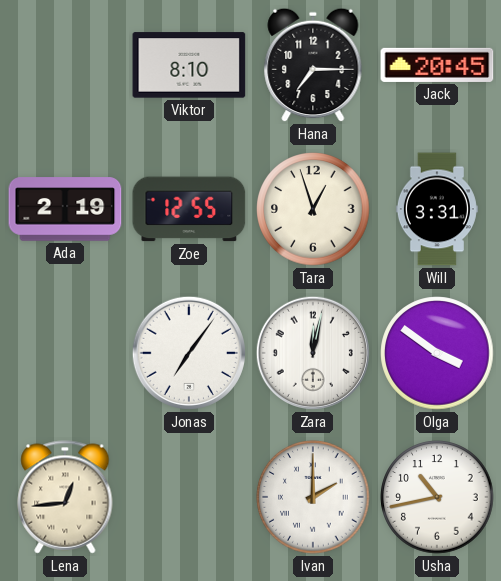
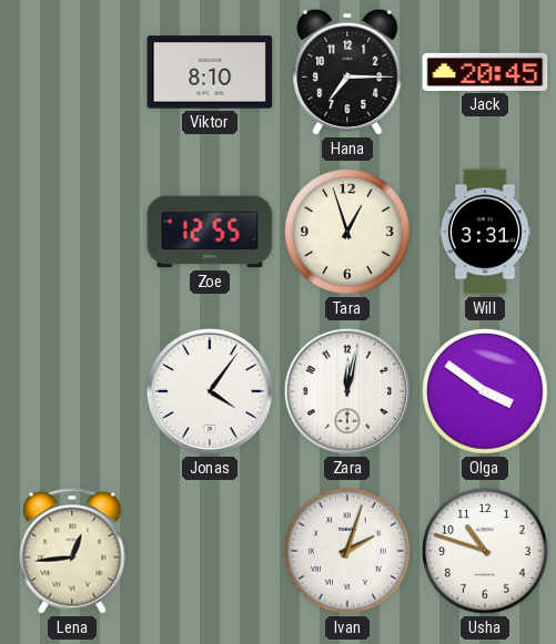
Ada: 2:19 -> none (65, 209)
Jonas: 7:06 -> 4:06 (210, 391)
Ivan: 2:00 -> 2:03 (347, 551)
Usha: 10:43 -> 10:48 (485, 551)
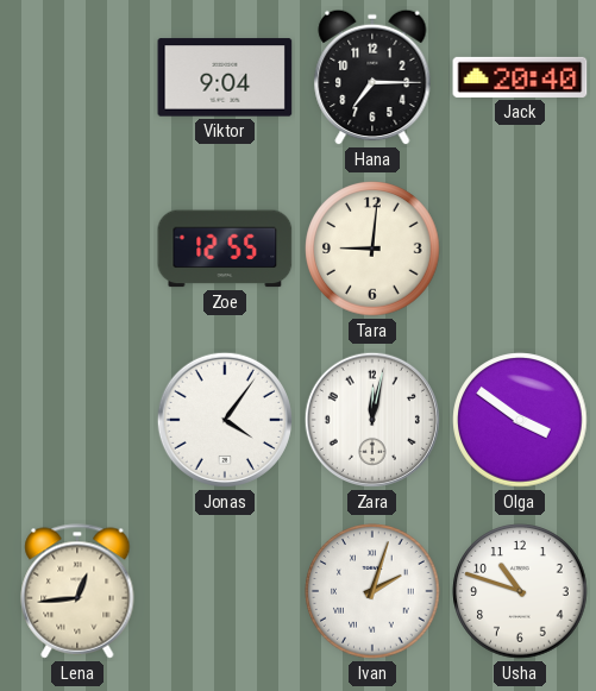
Viktor: 8:10 -> 9:04 (225, 77)
Jack: 20:45 -> 20:40 (520, 77)
Tara: 12:57 -> 9:01 (372, 249)
Will: 3:31 -> none (485, 232)
